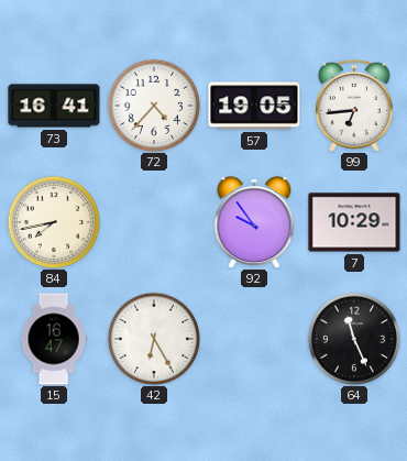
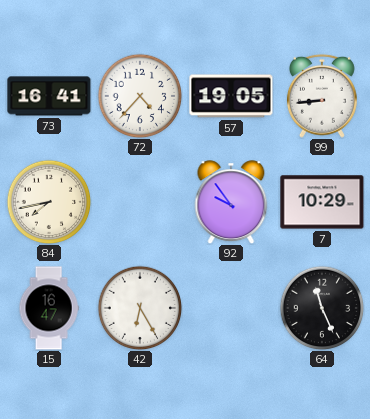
99: 6:44 -> 8:44 (322, 96)
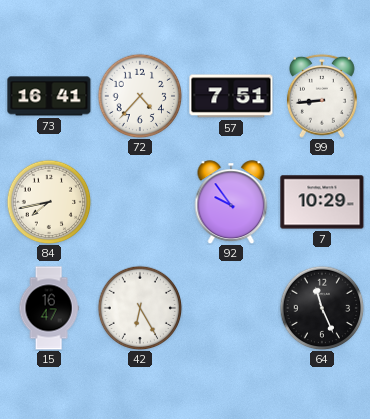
57: 19:05 -> 7:51 (231, 96)
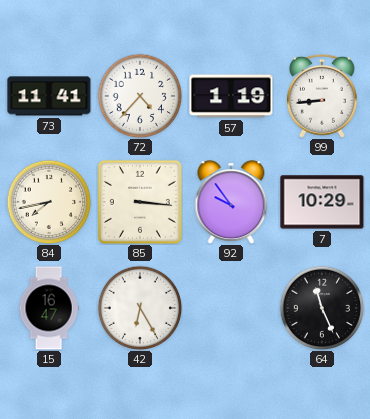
73: 16:41 -> 11:41 (49, 96)
57: 7:51 -> 1:19 (231, 96)
85: none -> 3:16 (140, 202)
